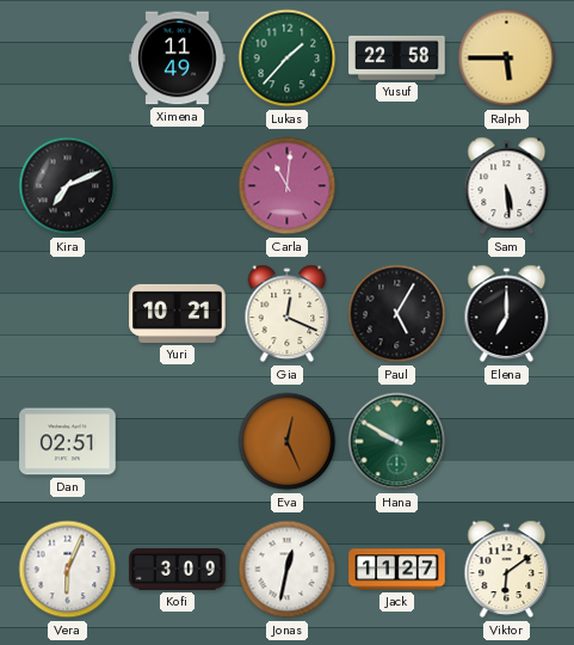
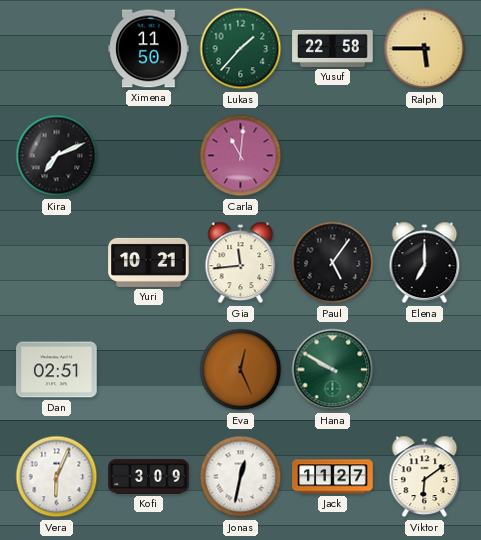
Ximena: 11:49 -> 11:50 (149, 49)
Sam: 5:29 -> none (507, 186)
Gia: 12:19 -> 11:44 (241, 263)
Paul: 5:05 -> 5:06 (333, 263)
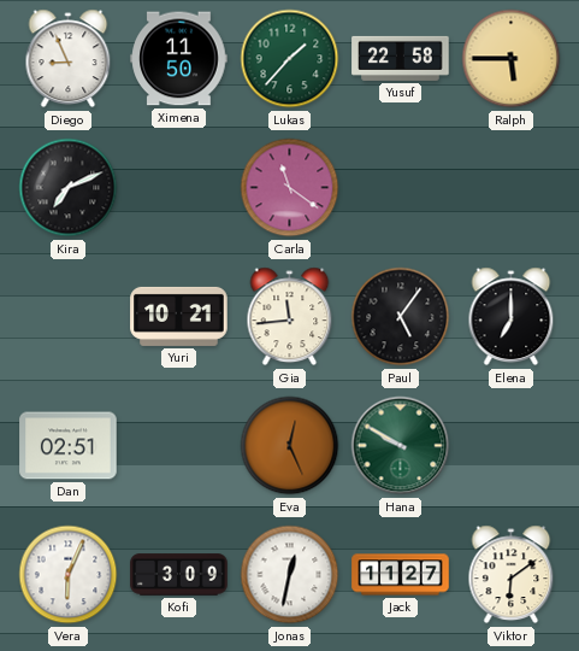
Diego: none -> 8:56 (69, 59)
Carla: 11:01 -> 11:21 (290, 188)
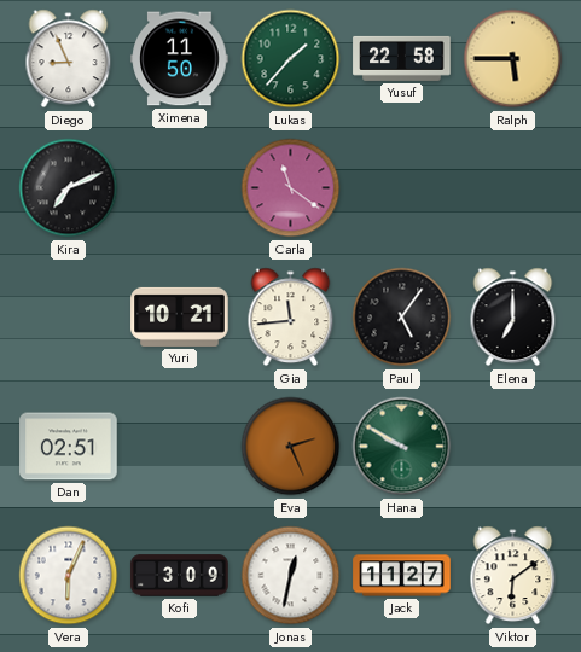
Eva: 12:26 -> 2:26 (291, 447)
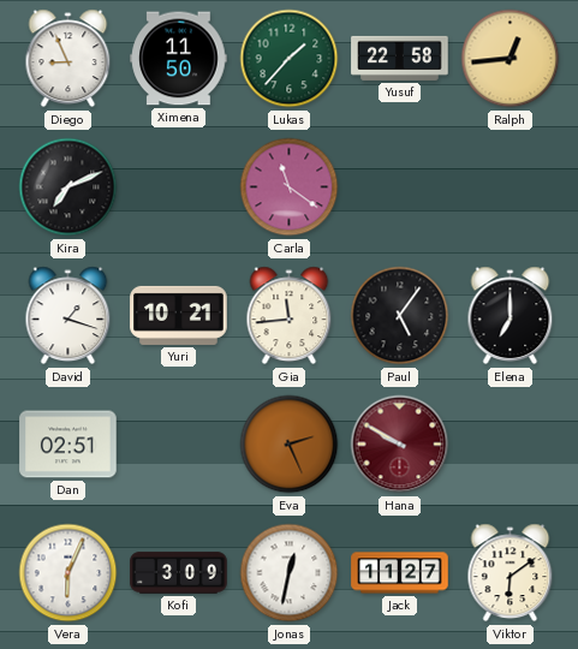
Ralph: 5:45 -> 12:44 (511, 59)
David: none -> 1:18 (68, 316)
Hana dial: green -> burgundy (400, 445)
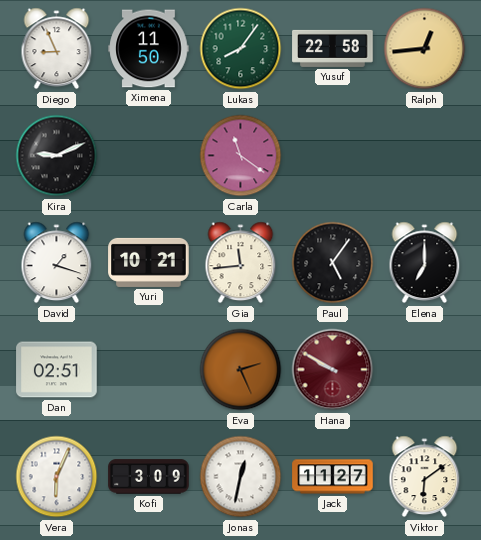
Lukas: 1:37 -> 8:06 (241, 49)
Kira: 7:11 -> 9:11 (57, 156)
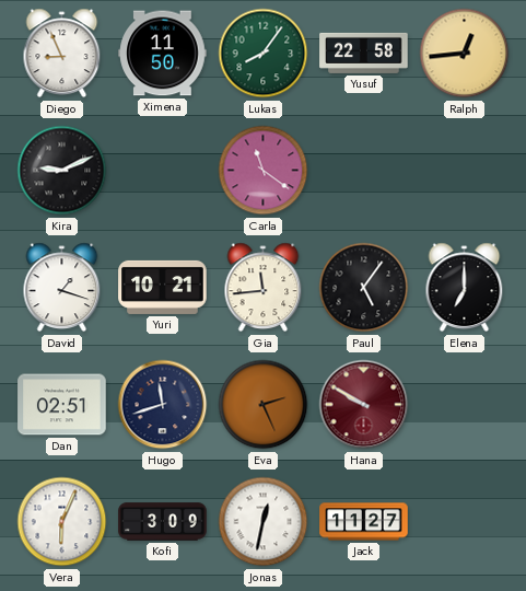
Hugo: none -> 11:42 (163, 405)
Viktor: 6:09 -> none (425, 477)
